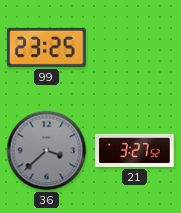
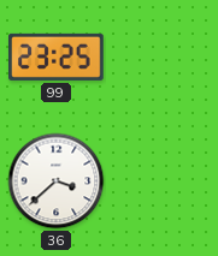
36 dial: grey -> white (57, 181)
21: 3:27 -> none (135, 150)
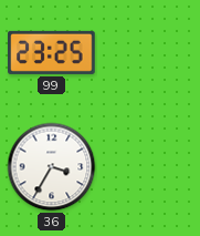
36: 3:38 -> 3:35 (52, 167)
